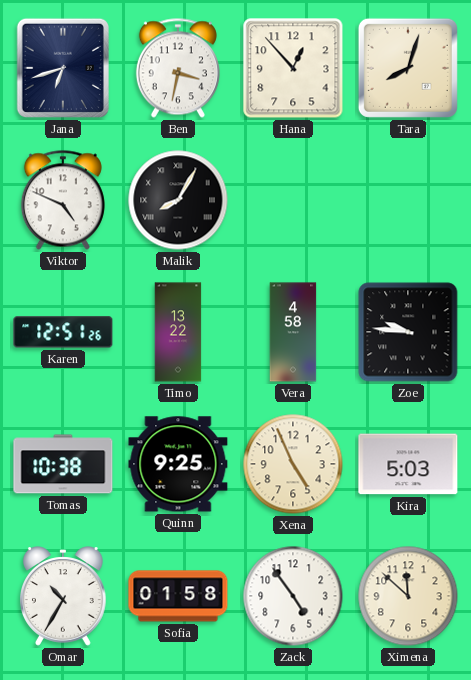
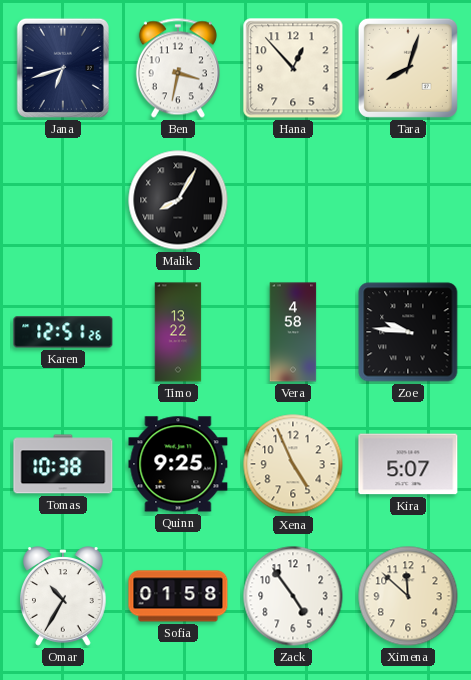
Viktor: 4:49 -> none (63, 200)
Kira: 5:03 -> 5:07 (408, 464)
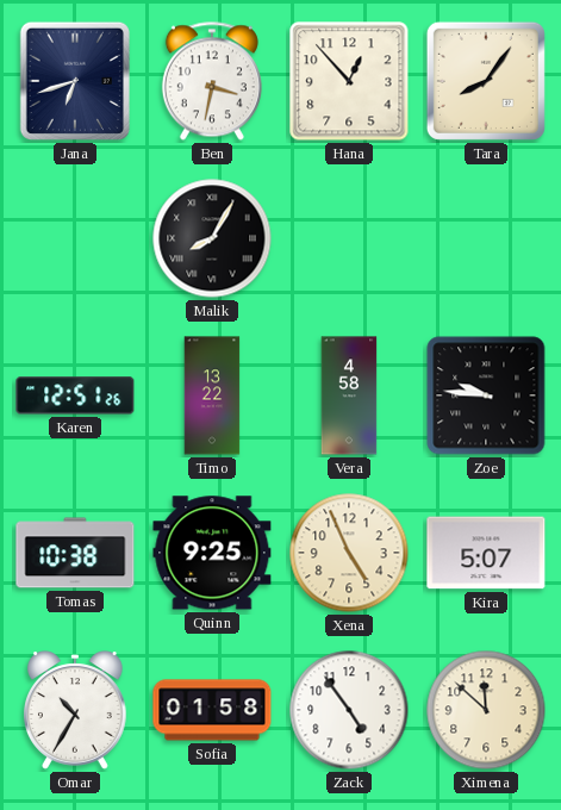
Tara: 8:03 -> 8:06 (486, 81)
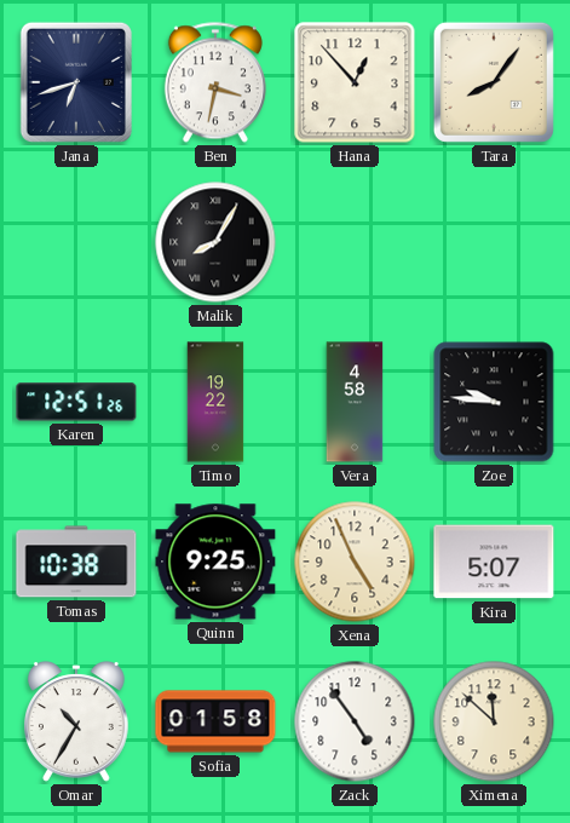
Timo: 13:22 -> 19:22 (215, 402)
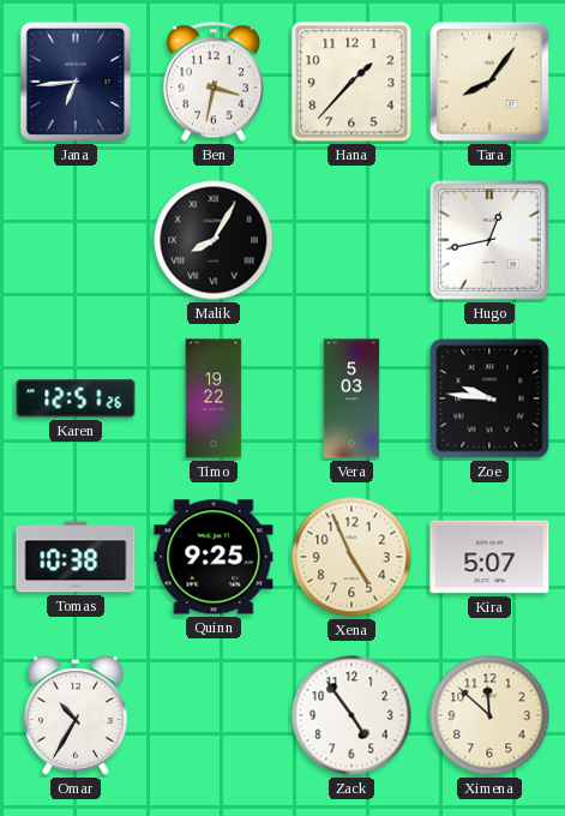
Jana: 6:42 -> 6:44 (76, 82)
Hana: 12:53 -> 1:37 (351, 82)
Hugo: none -> 12:43 (489, 240)
Vera: 4:58 -> 5:03 (351, 398)
Sofia: 01:58 -> none (215, 721)
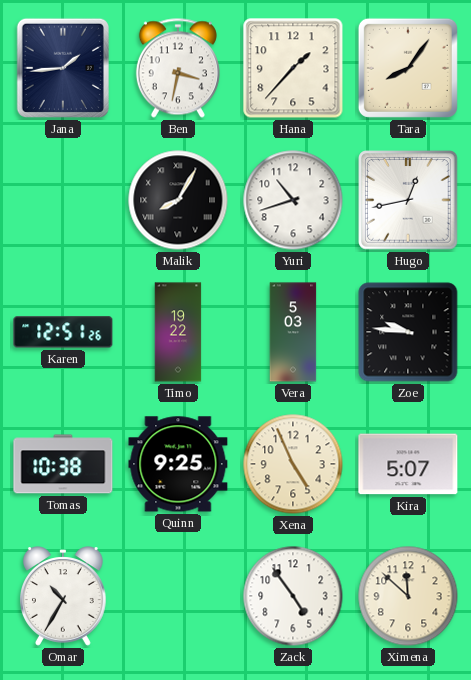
Jana: 6:44 -> 1:44 (63, 68)
Yuri: none -> 10:42 (293, 200)
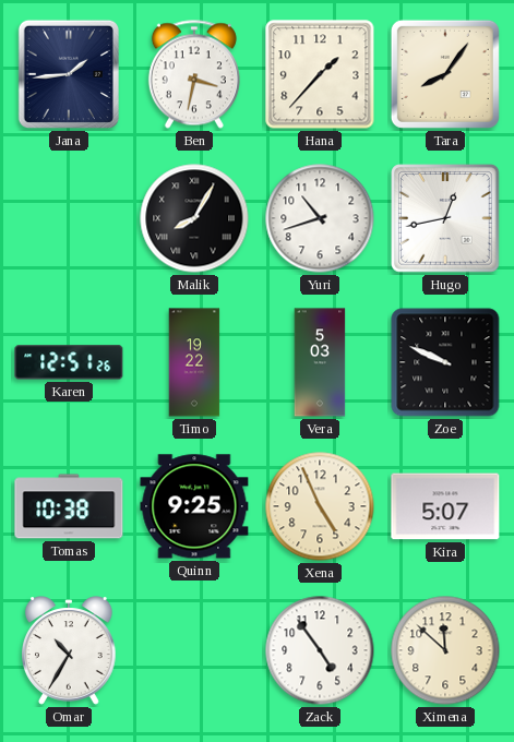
Zoe: 9:46 -> 9:49 (445, 362)
